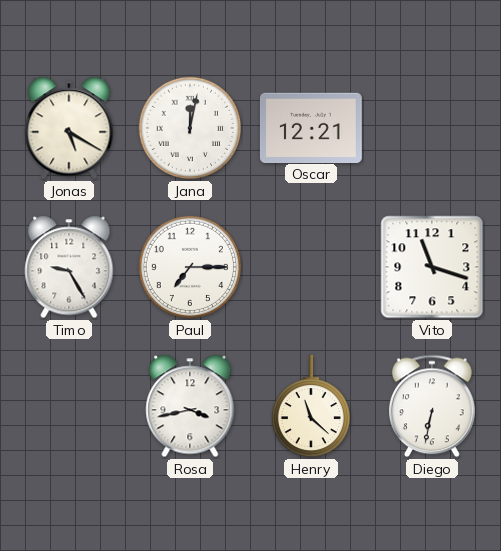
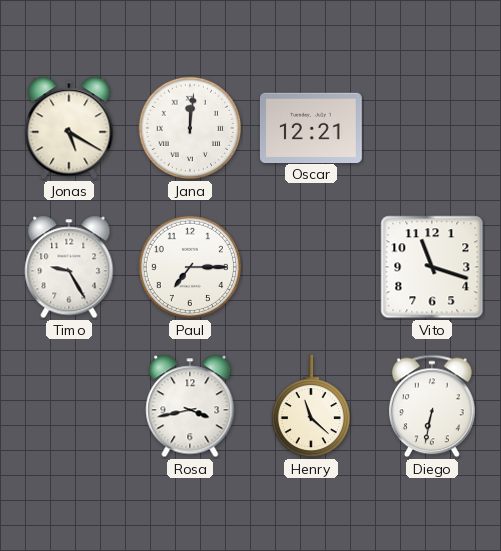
Jana: 12:02 -> 12:01 (190, 128)
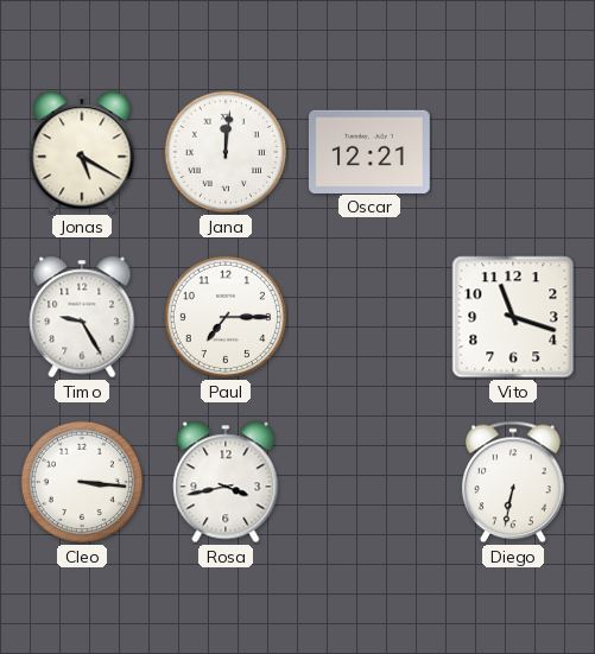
Cleo: none -> 3:16 (82, 482)
Henry: 11:22 -> none (311, 406)
